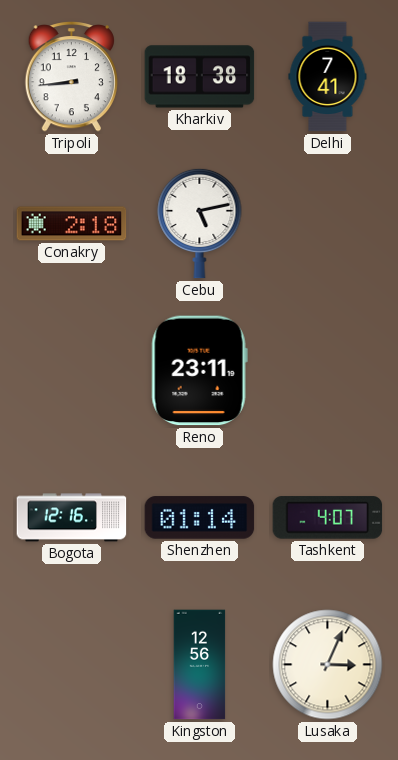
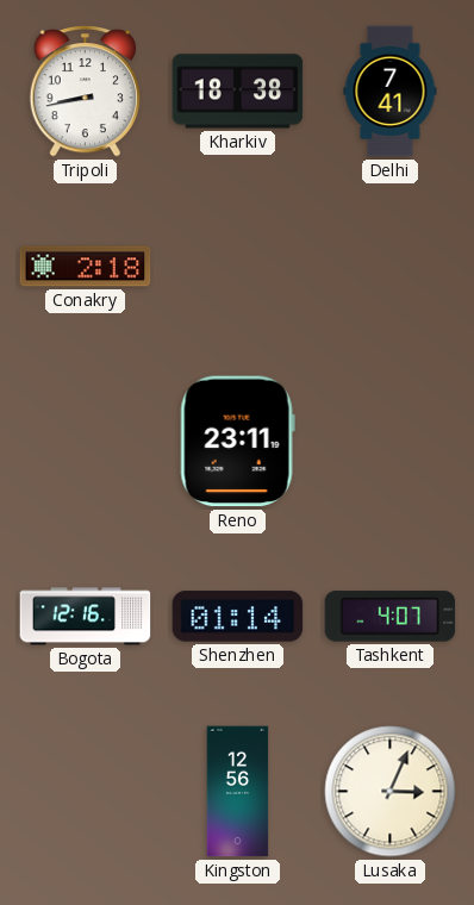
Tripoli: 8:44 -> 8:43 (85, 92)
Cebu: 5:13 -> none (200, 223)
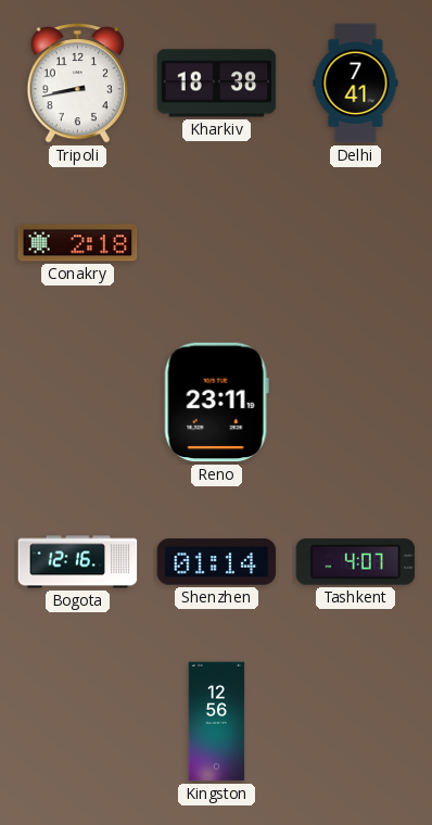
Lusaka: 3:04 -> none (391, 792)
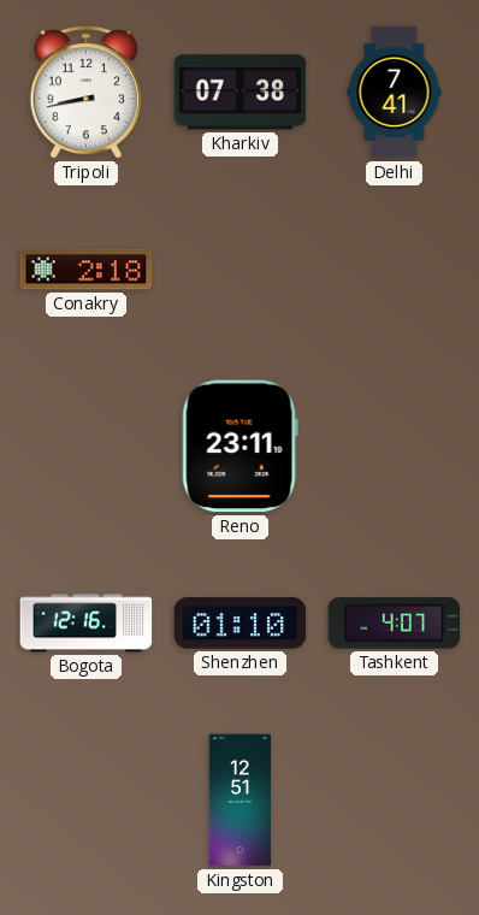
Kharkiv: 18:38 -> 07:38 (241, 93)
Shenzhen: 01:14 -> 01:10 (241, 624)
Kingston: 12:56 -> 12:51 (241, 801)
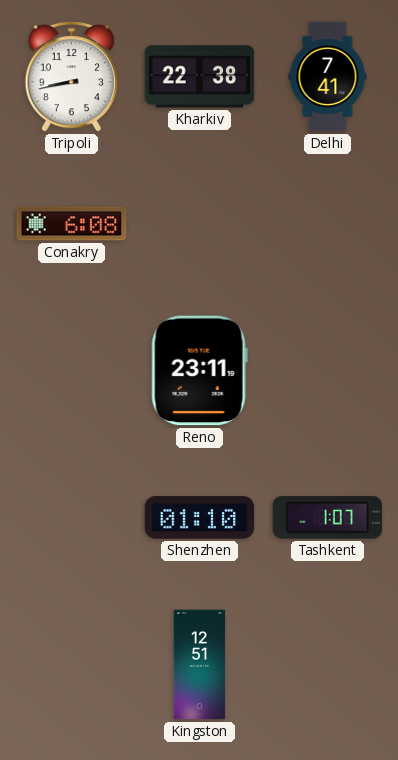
Kharkiv: 07:38 -> 22:38 (200, 77)
Conakry: 2:18 -> 6:08 (72, 224)
Bogota: 12:16 -> none (87, 624)
Tashkent: 4:07 -> 1:07 (328, 518)
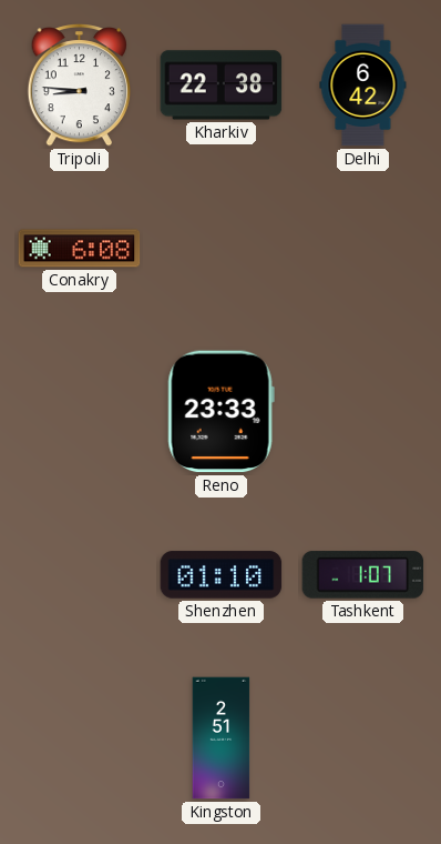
Tripoli: 8:43 -> 8:46 (79, 86)
Delhi: 7:41 -> 6:42 (363, 86)
Reno: 23:11 -> 23:33 (221, 412)
Kingston: 12:51 -> 2:51 (222, 738)
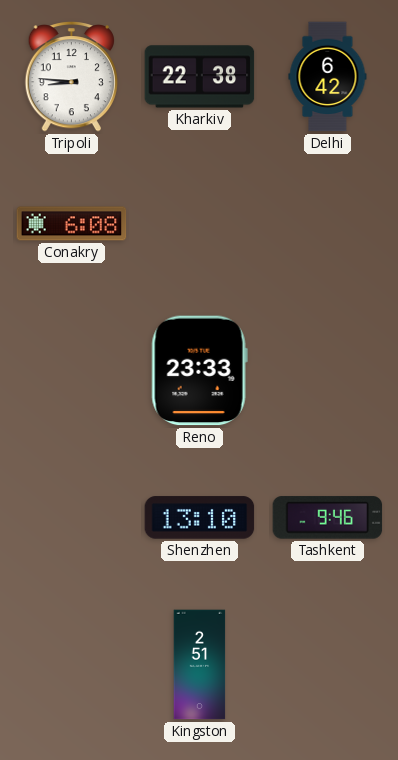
Shenzhen: 01:10 -> 13:10 (200, 518)
Tashkent: 1:07 -> 9:46 (328, 518)
